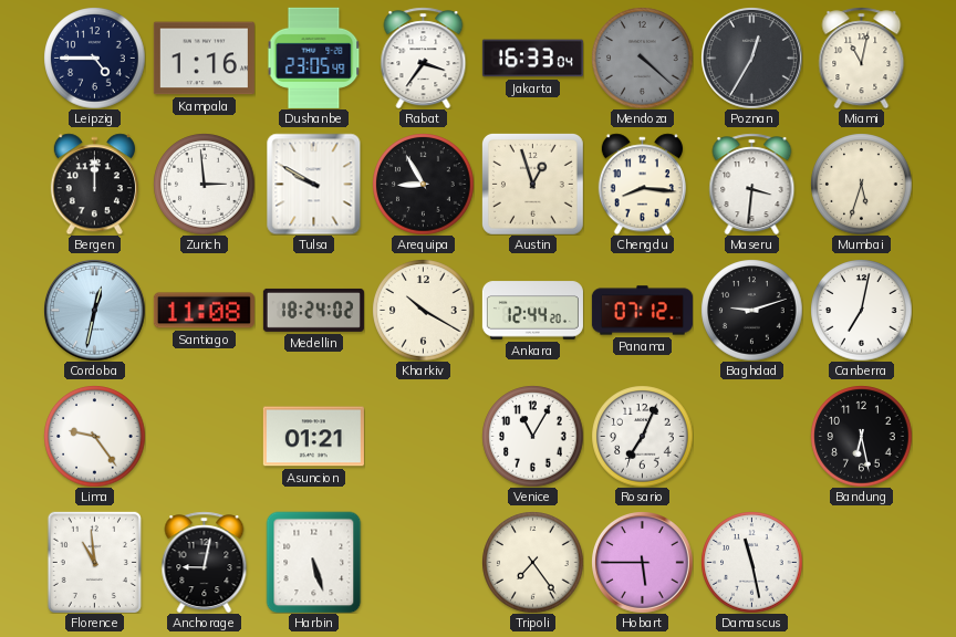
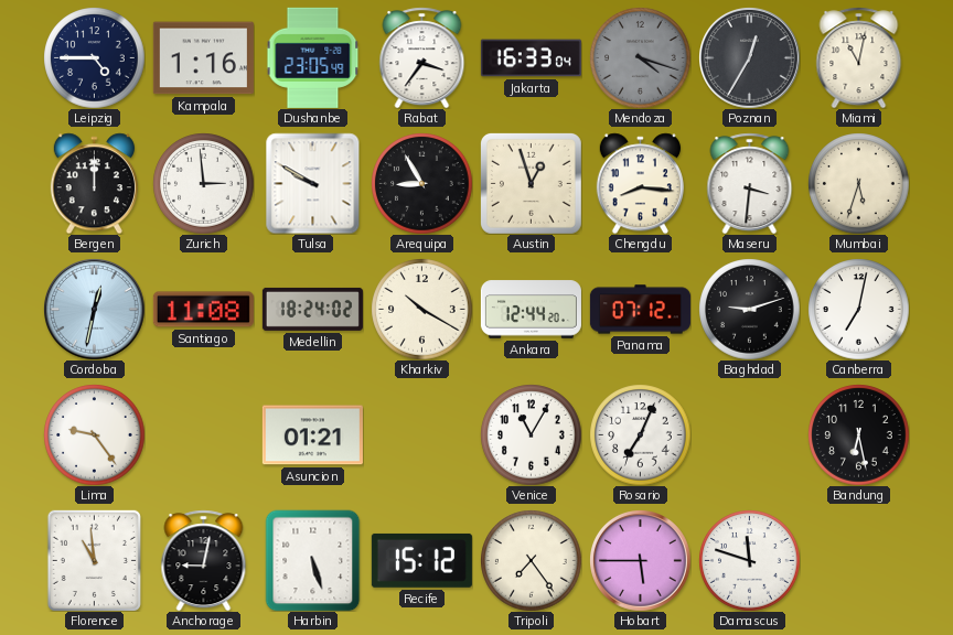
Mendoza: 4:22 -> 4:18 (640, 57)
Recife: none -> 15:12 (421, 560)
Damascus: 11:28 -> 11:48 (749, 560)
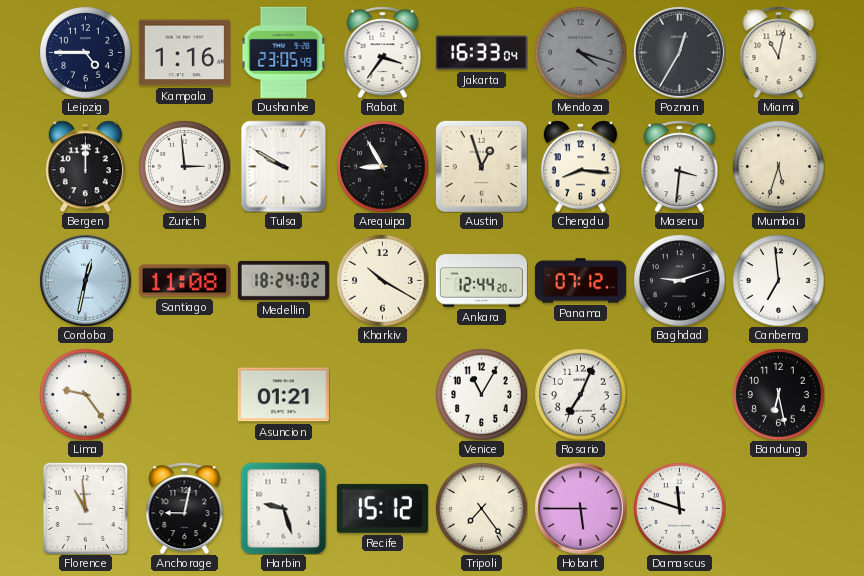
Canberra: 7:02 -> 6:59 (778, 280)
Harbin: 5:27 -> 9:27 (284, 508)
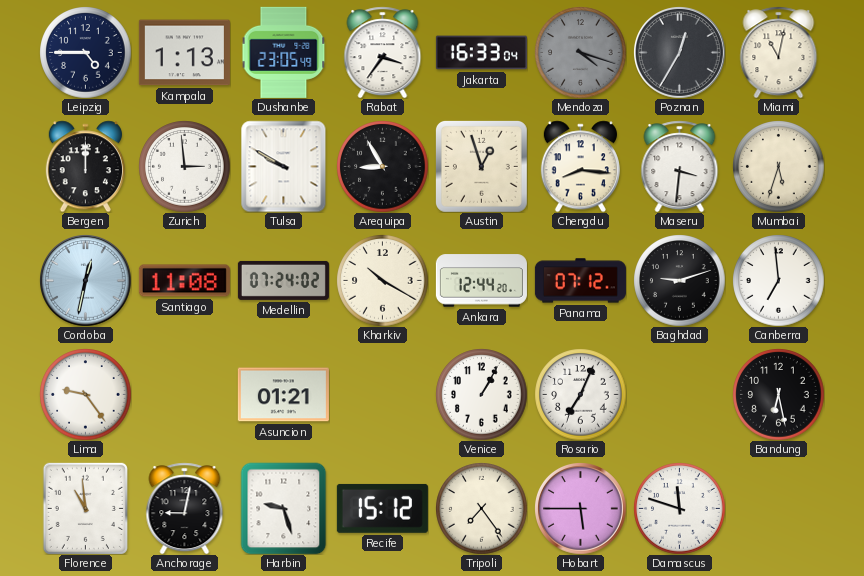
Kampala: 1:16 -> 1:13 (184, 53)
Medellin: 18:24 -> 07:24 (283, 280)
Venice: 11:05 -> 1:05 (481, 394)
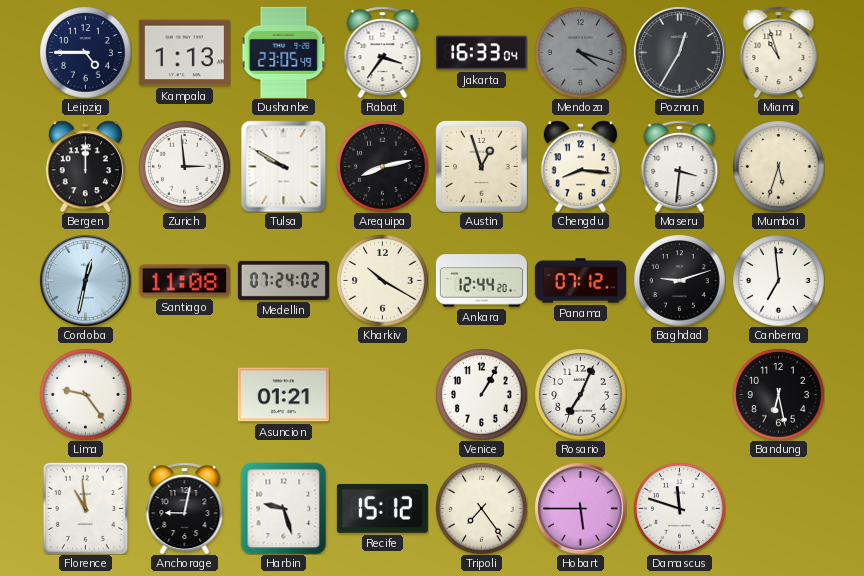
Miami: 11:02 -> 10:57 (779, 52)
Arequipa: 8:55 -> 8:13 (382, 166)
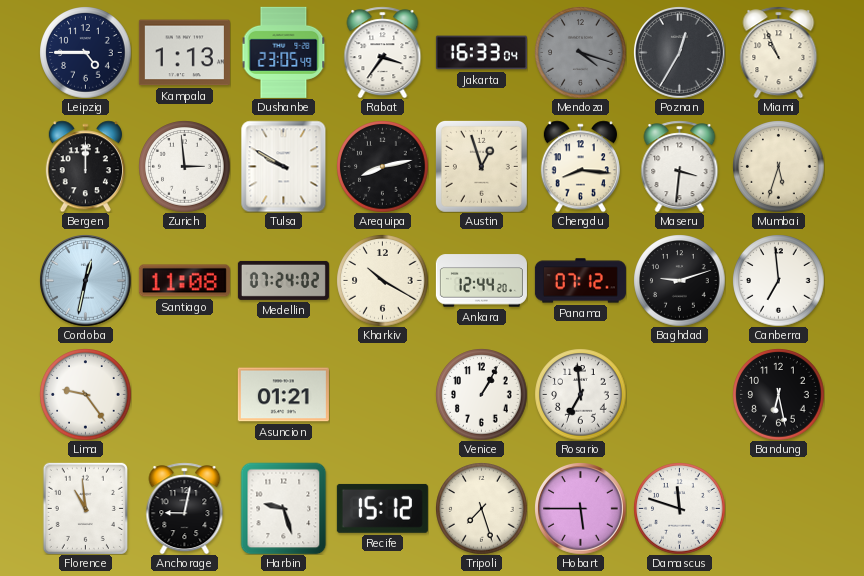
Miami: 10:57 -> 10:56 (779, 52)
Rosario: 7:04 -> 6:59 (580, 394)
Tripoli: 7:24 -> 7:27 (481, 508)
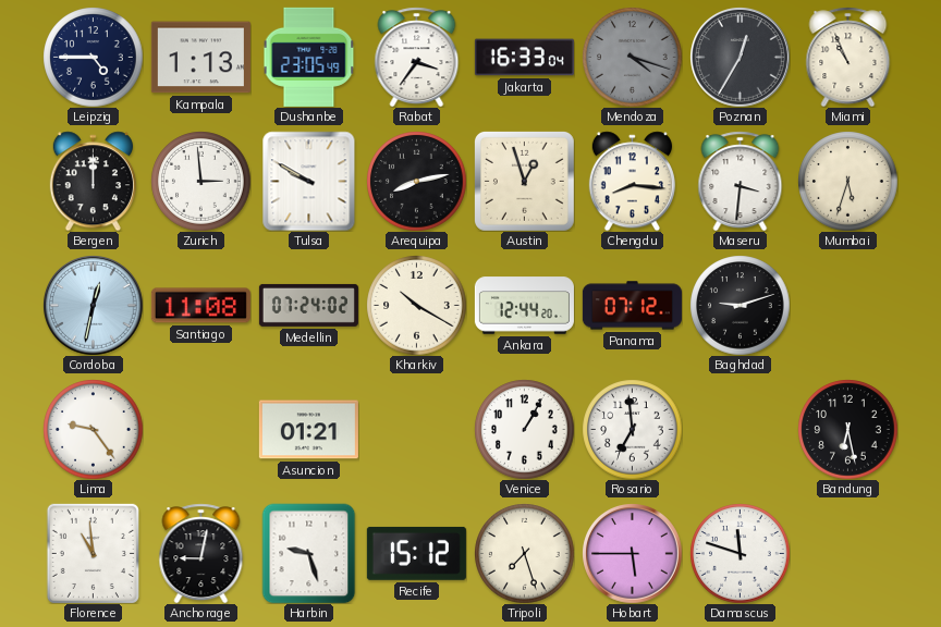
Canberra: 6:59 -> none (778, 280)
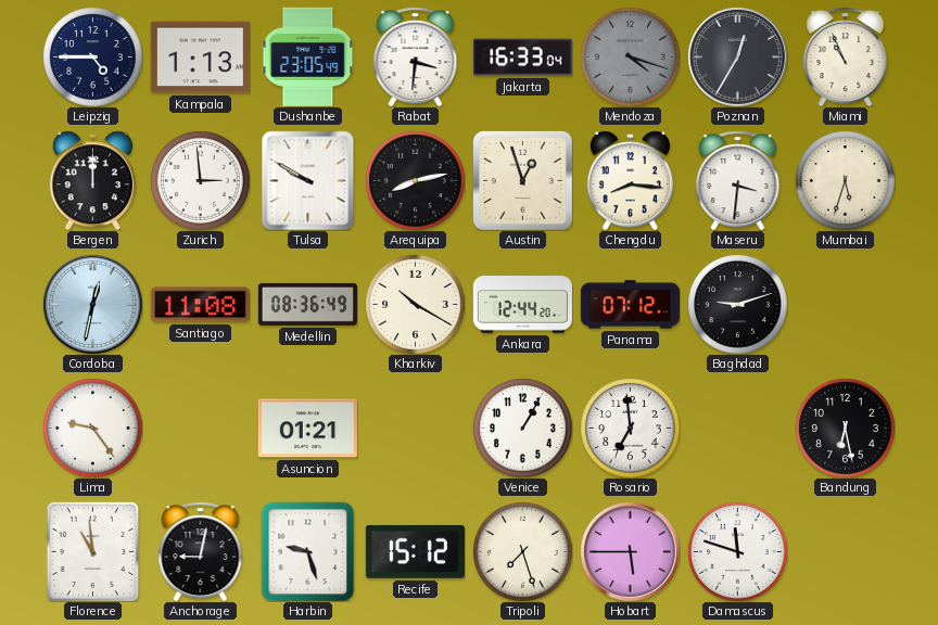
Rabat: 3:36 -> 3:31 (416, 56)
Medellin: 07:24 -> 08:36 (307, 304)
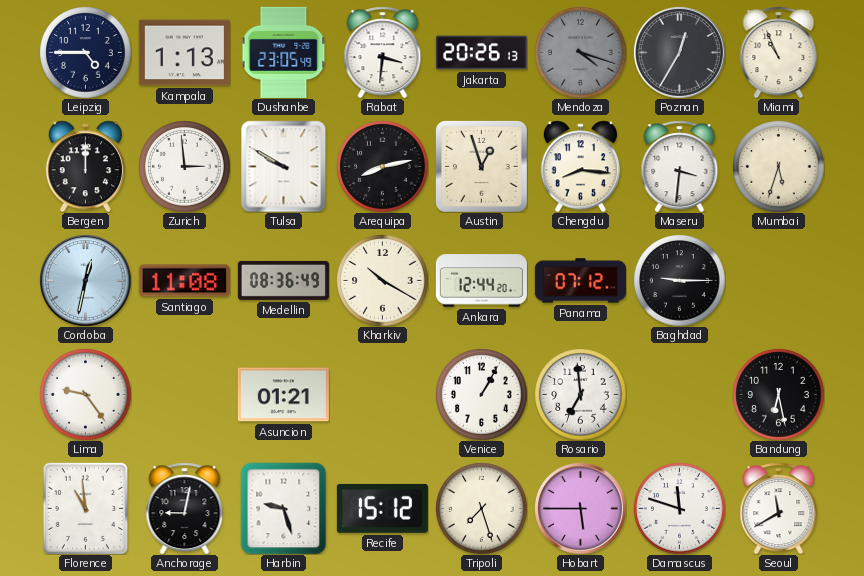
Jakarta: 16:33 -> 20:26 (481, 53)
Baghdad: 9:12 -> 9:15 (679, 280)
Seoul: none -> 11:40 (779, 508)
